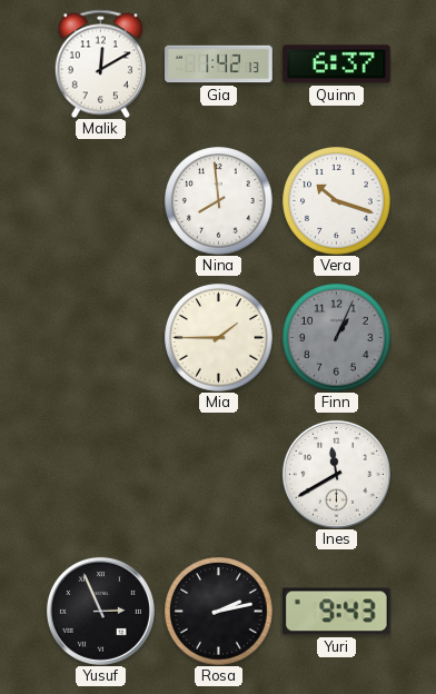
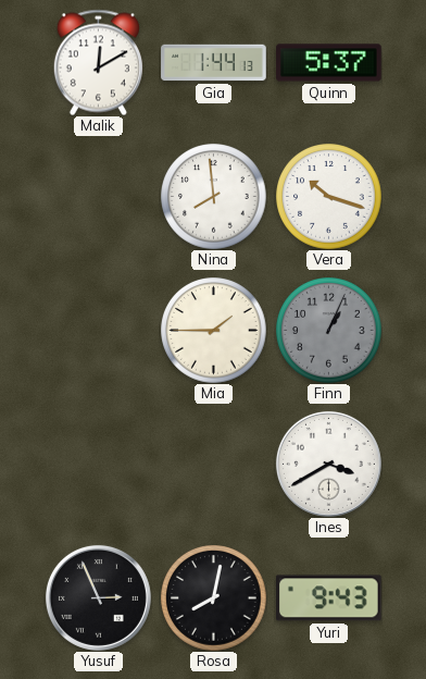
Gia: 1:42 -> 1:44 (214, 63)
Quinn: 6:37 -> 5:37 (329, 63)
Ines: 11:40 -> 3:40 (328, 464)
Rosa: 2:13 -> 8:02 (214, 598)
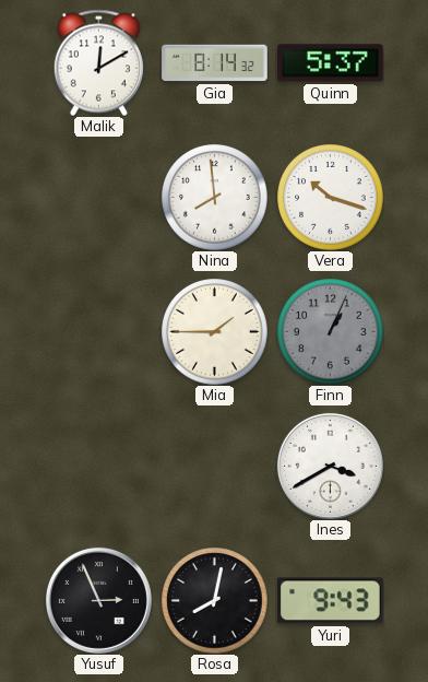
Gia: 1:44 -> 8:14 (215, 63)
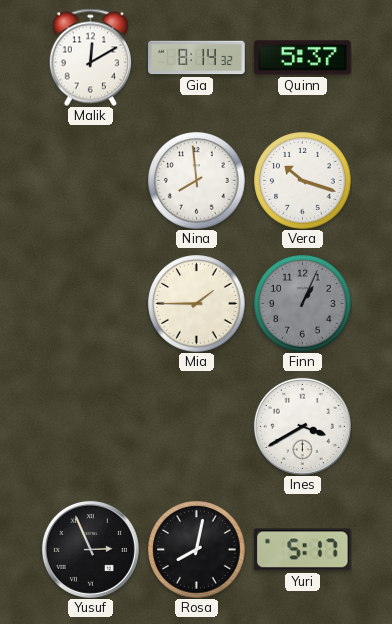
Yuri: 9:43 -> 5:17 (302, 550)
